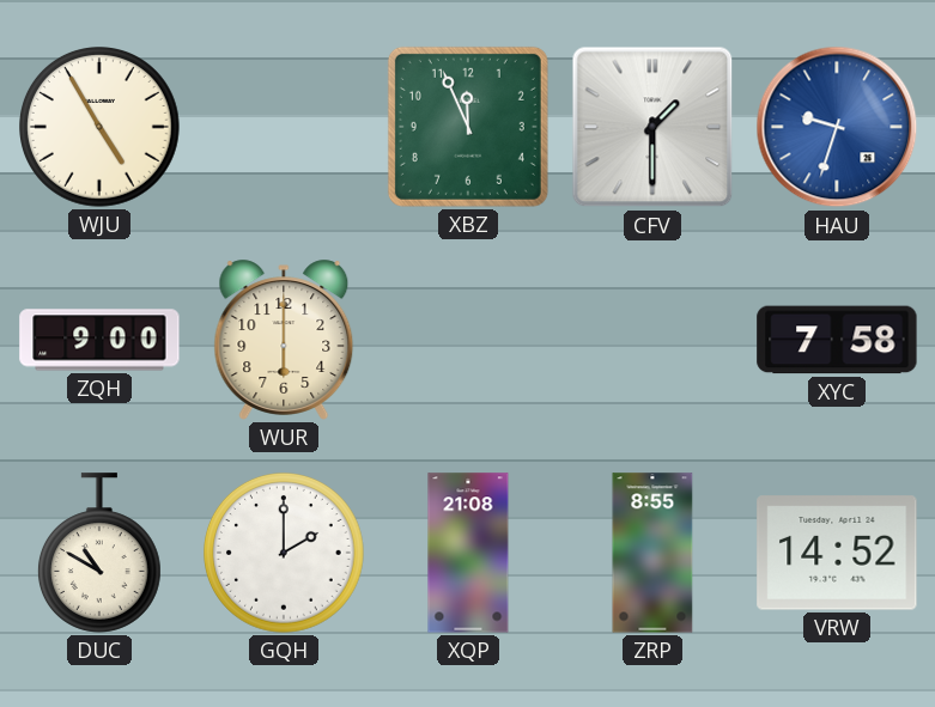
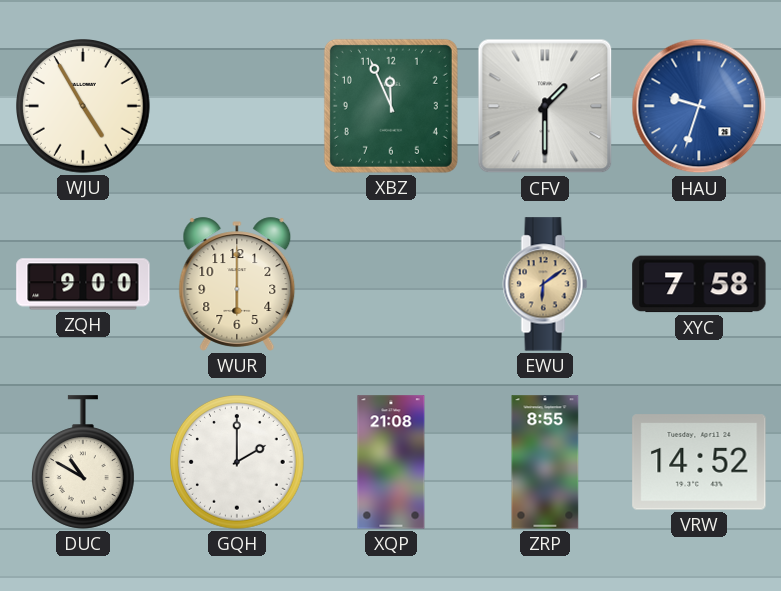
EWU: none -> 6:09 (545, 284)
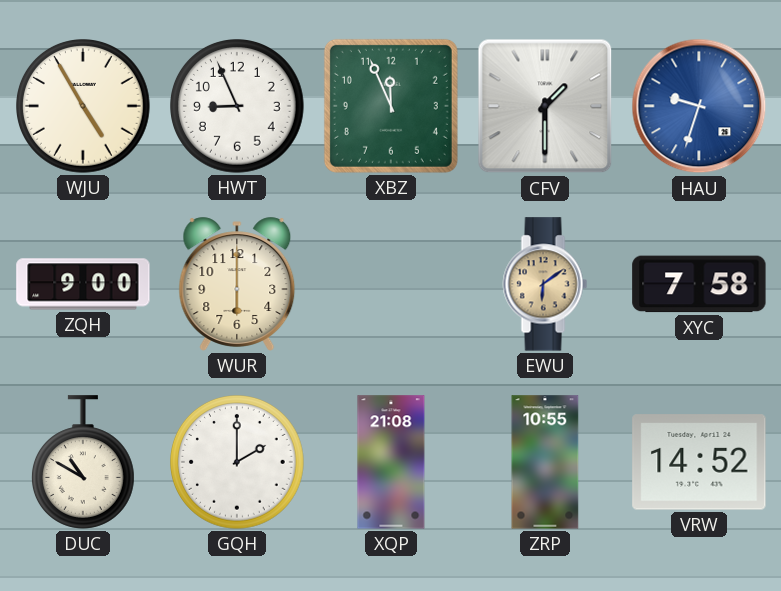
HWT: none -> 8:56 (238, 107)
ZRP: 8:55 -> 10:55 (545, 462)
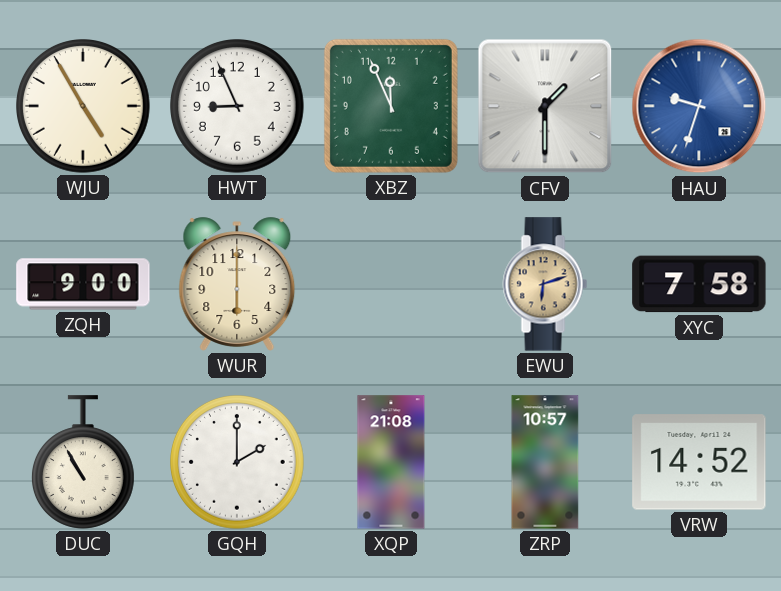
EWU: 6:09 -> 6:12 (545, 284)
DUC: 10:50 -> 10:55 (83, 462)
ZRP: 10:55 -> 10:57 (545, 462)
